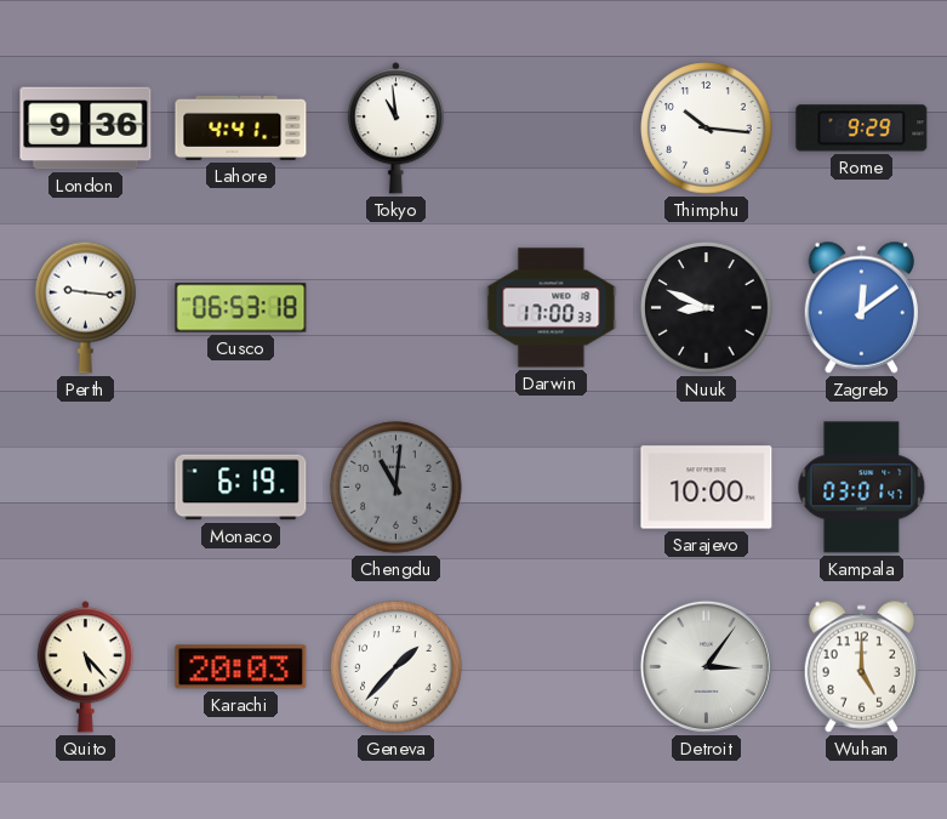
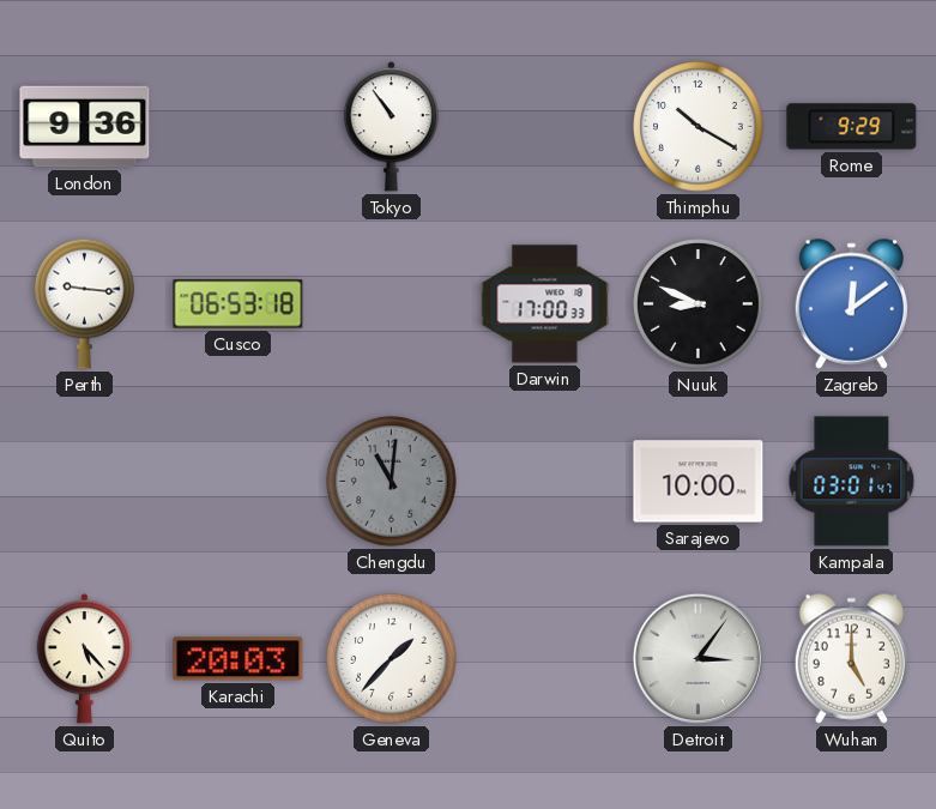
Lahore: 4:41 -> none (241, 127)
Tokyo: 10:59 -> 10:54 (391, 127)
Thimphu: 10:16 -> 10:20 (699, 127)
Monaco: 6:19 -> none (241, 488)
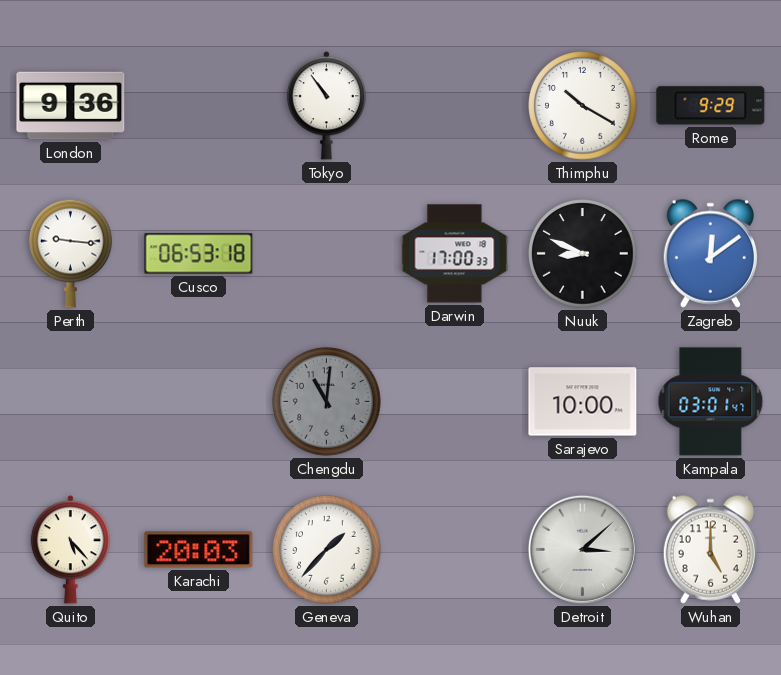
Detroit: 3:06 -> 3:08 (582, 549)
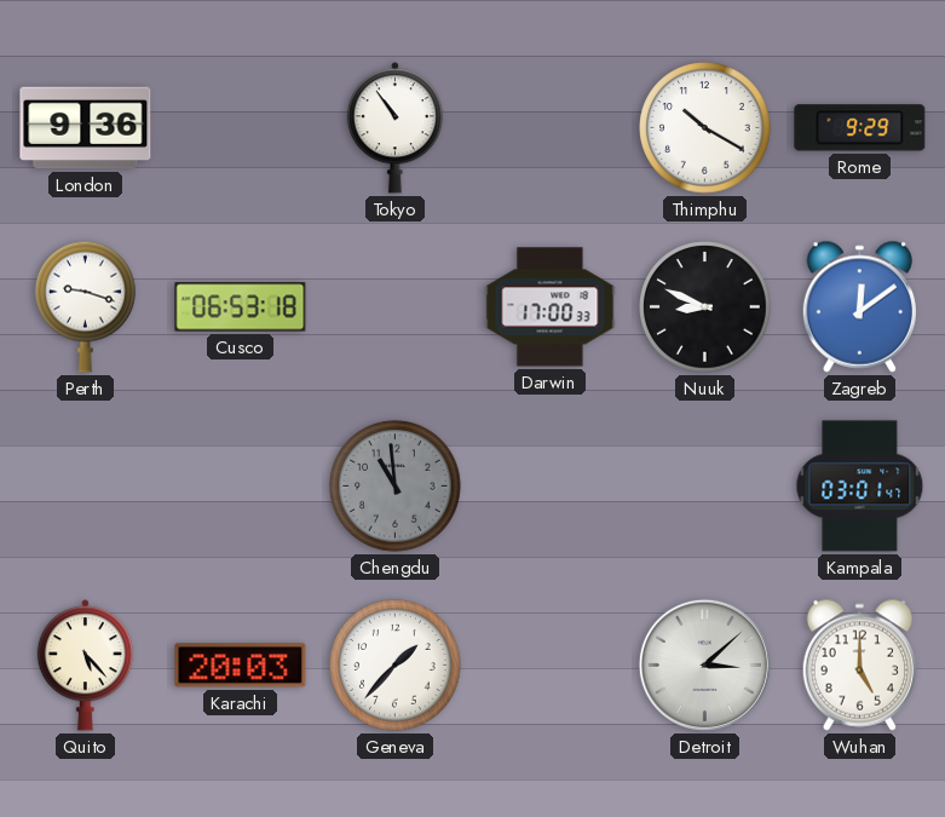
Perth: 9:16 -> 9:18 (86, 306)
Chengdu: 11:01 -> 10:59 (396, 487)
Sarajevo: 10:00 -> none (583, 402)
